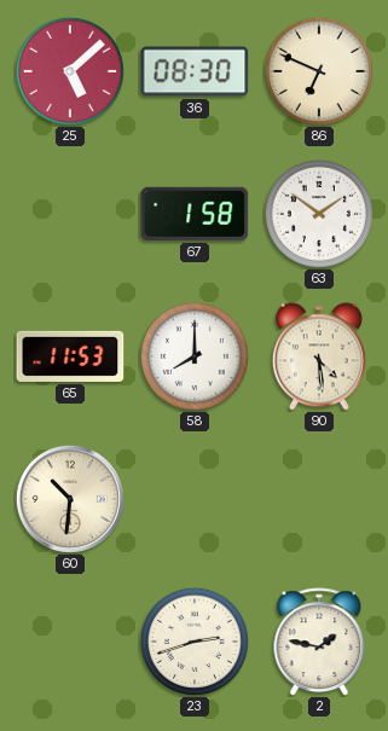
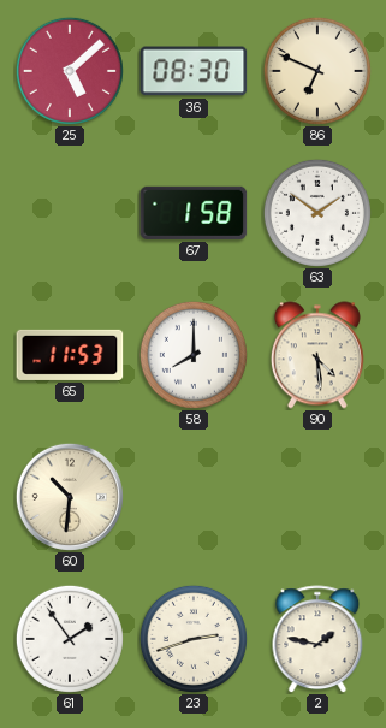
61: none -> 1:54 (70, 639)
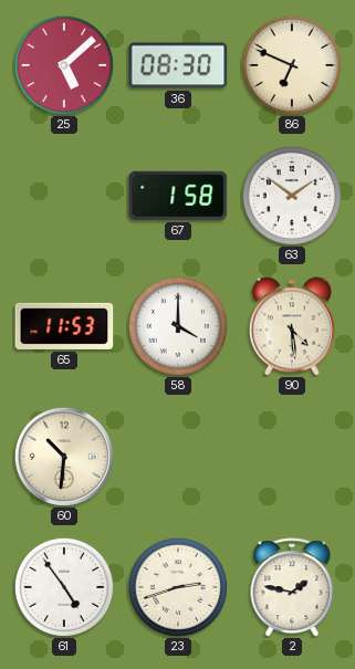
58: 8:00 -> 4:00 (178, 326)
61: 1:54 -> 4:54 (64, 587)
